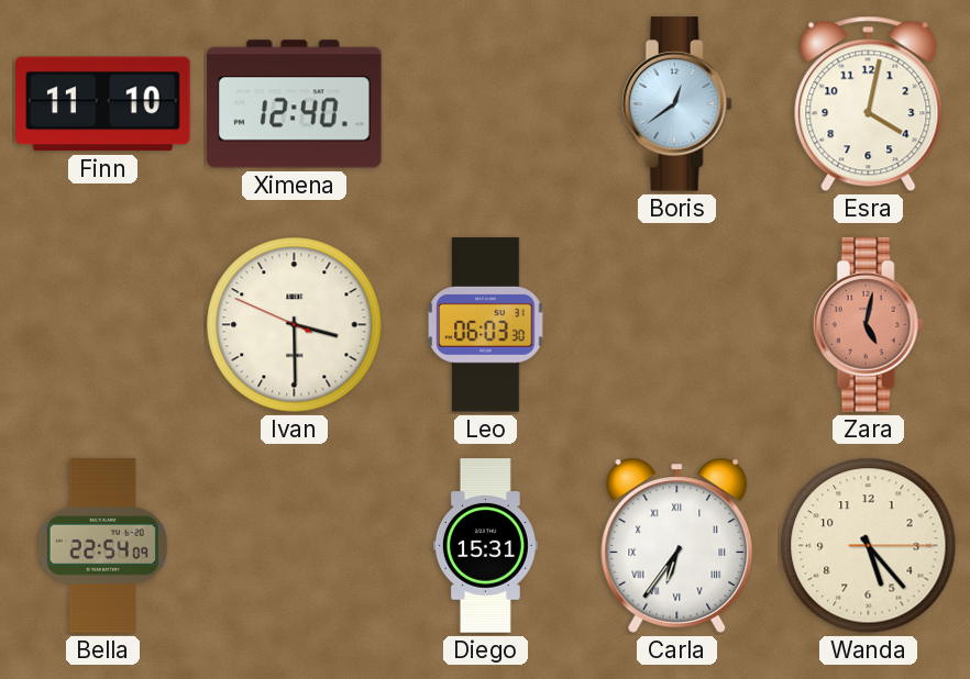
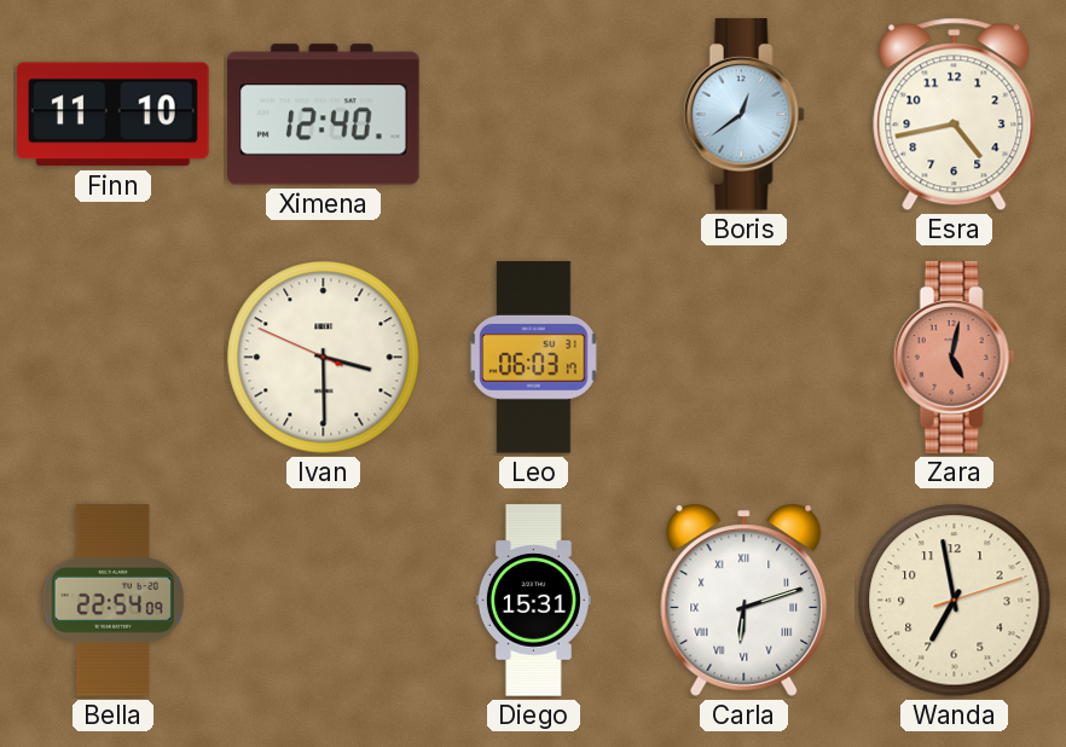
Esra: 4:02 -> 4:43 (955, 115)
Leo: 06:03:30 -> 06:03:17 (534, 358)
Carla: 6:36 -> 6:12 (745, 600)
Wanda: 5:23 -> 6:58 (955, 601)
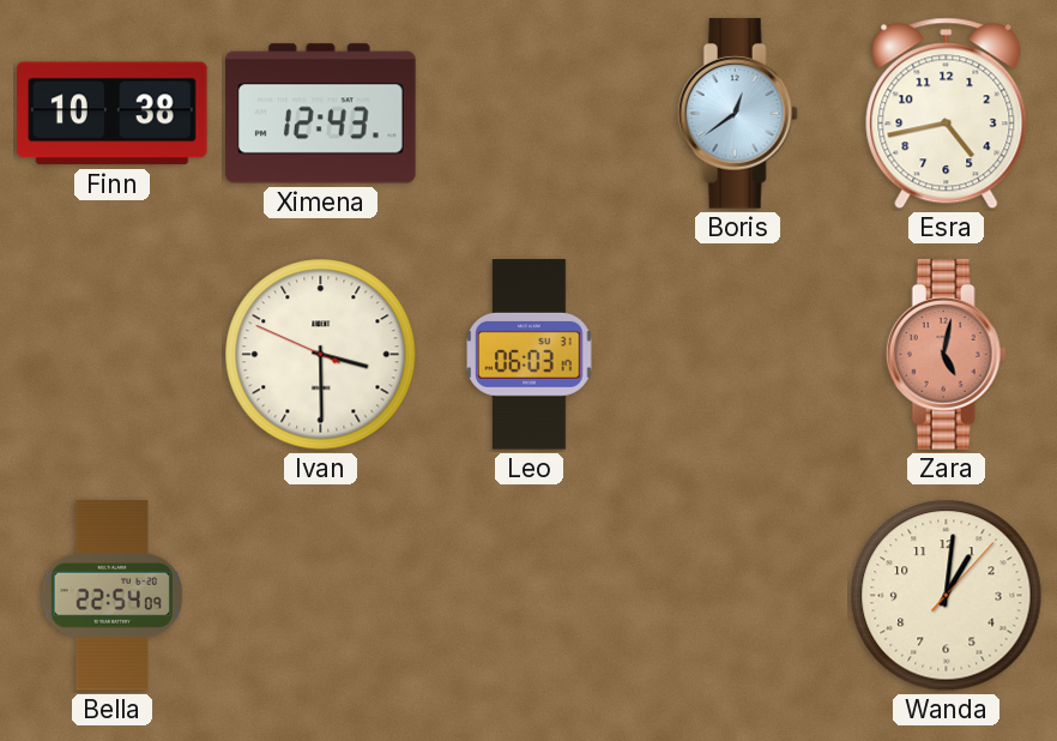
Finn: 11:10 -> 10:38 (113, 114)
Ximena: 12:40 -> 12:43 (321, 114)
Diego: 15:31 -> none (533, 601)
Carla: 6:12 -> none (745, 600)
Wanda: 6:58 -> 1:01 (947, 596)
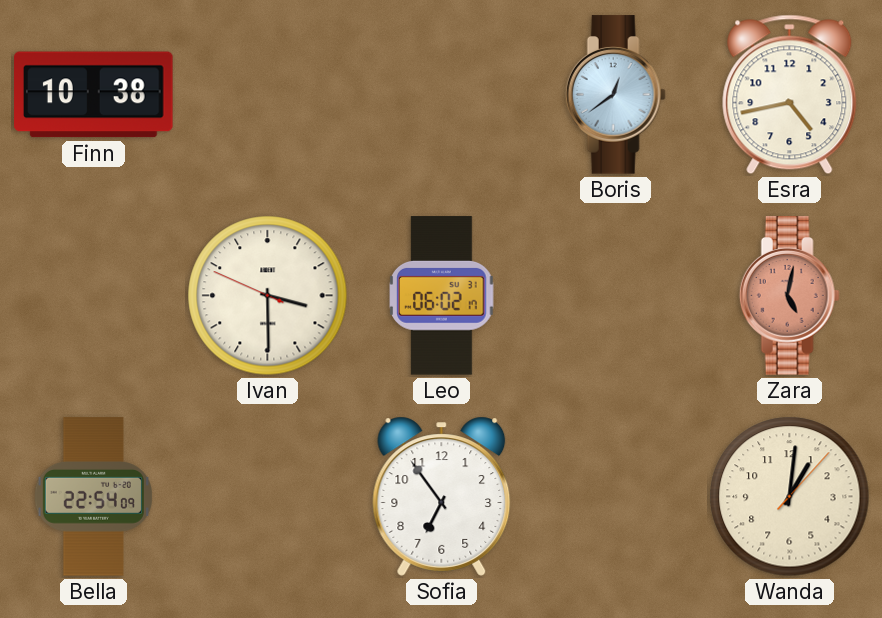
Ximena: 12:43 -> none (321, 114)
Leo: 06:03 -> 06:02 (442, 296)
Sofia: none -> 6:54 (442, 496)
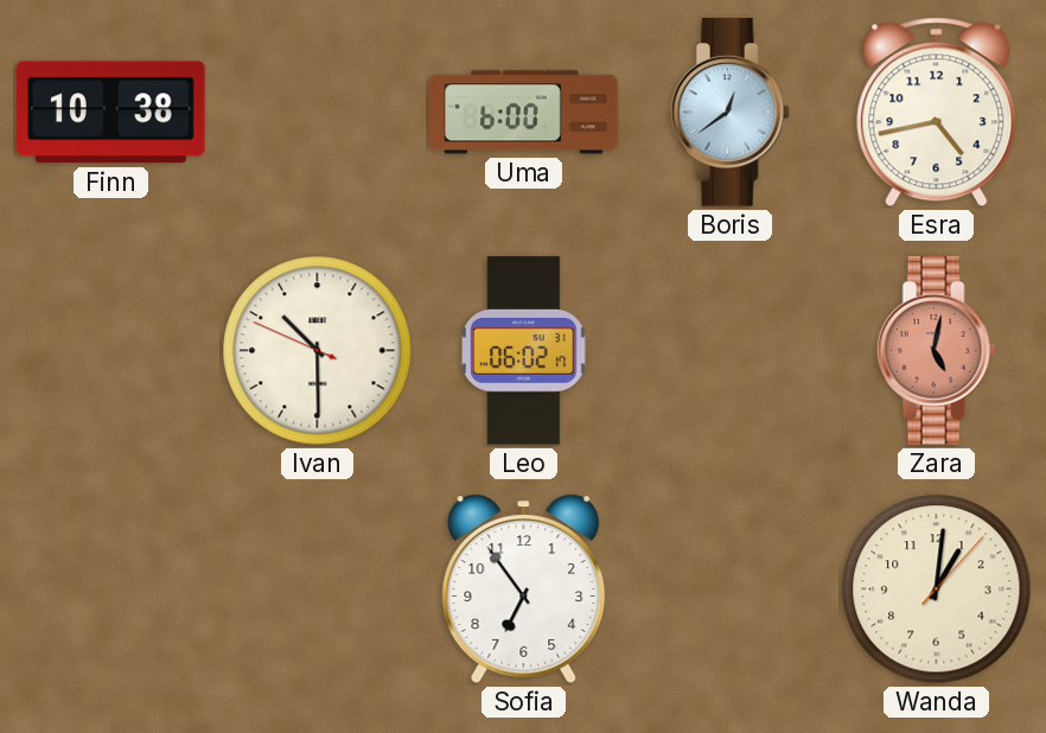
Uma: none -> 6:00 (524, 113)
Ivan: 3:29 -> 10:29 (318, 351)
Bella: 22:54 -> none (93, 497)
